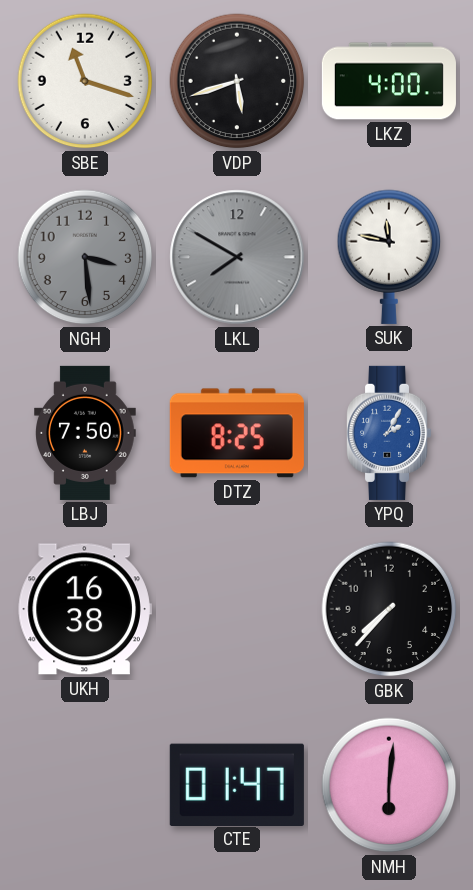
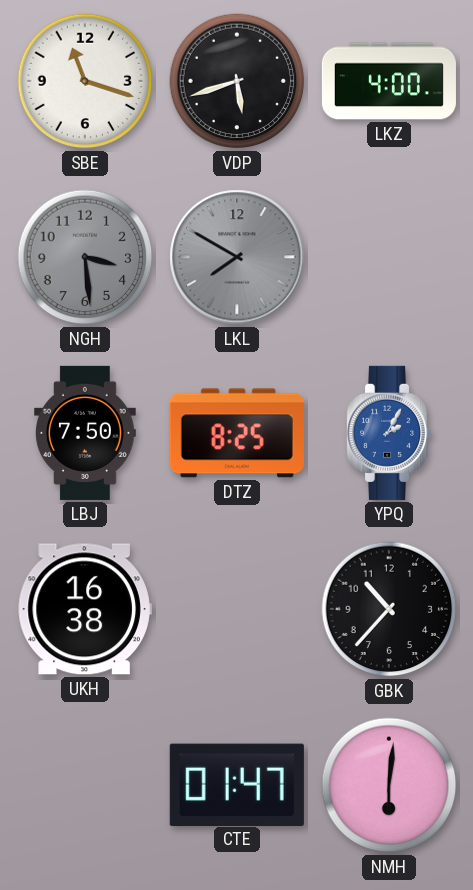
SUK: 11:47 -> none (389, 257)
GBK: 7:37 -> 10:37 (389, 609)
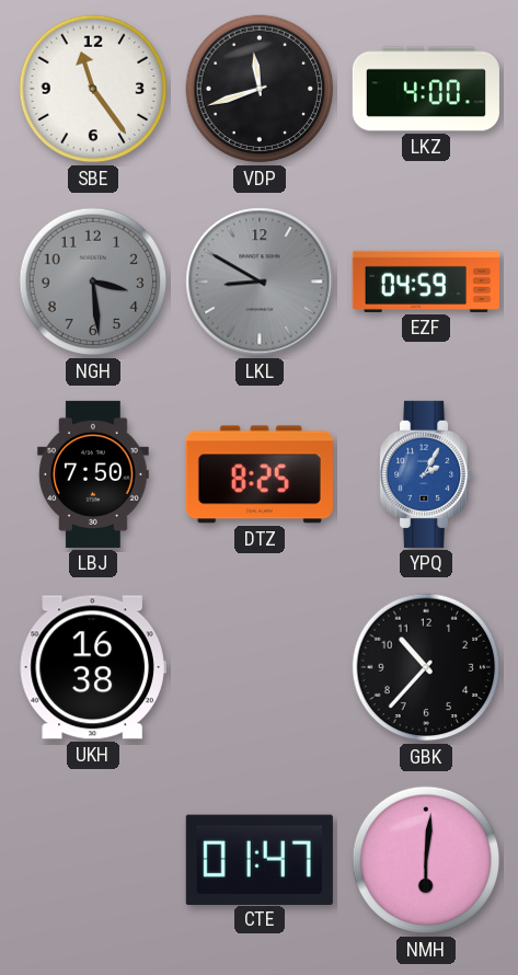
SBE: 11:18 -> 11:24 (93, 89)
VDP: 5:42 -> 11:42 (260, 89)
LKL: 7:50 -> 8:50 (260, 282)
EZF: none -> 04:59 (426, 282)
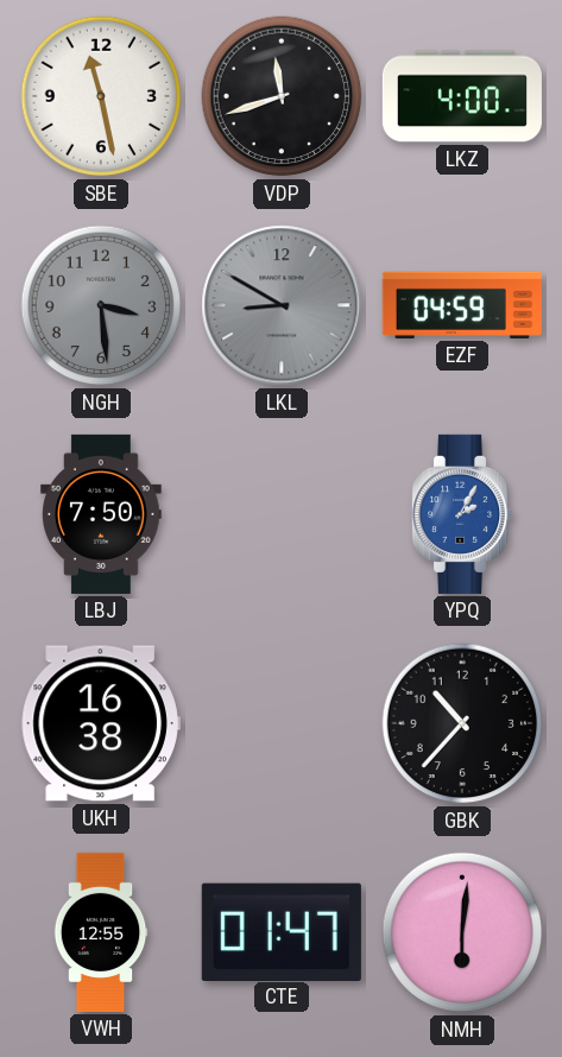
SBE: 11:24 -> 11:28 (101, 96)
DTZ: 8:25 -> none (260, 474)
VWH: none -> 12:55 (101, 932)
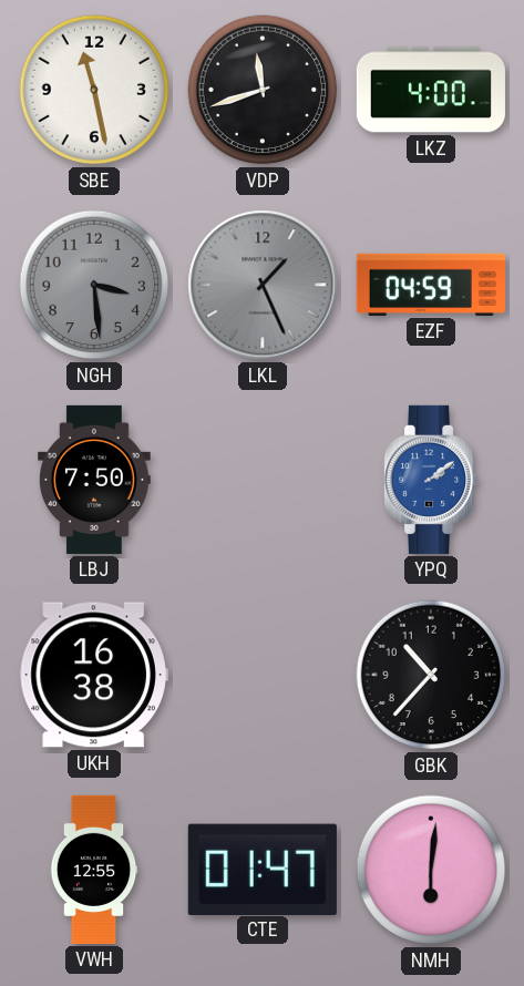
LKL: 8:50 -> 1:26 (263, 285)
YPQ: 2:05 -> 2:09 (432, 480)
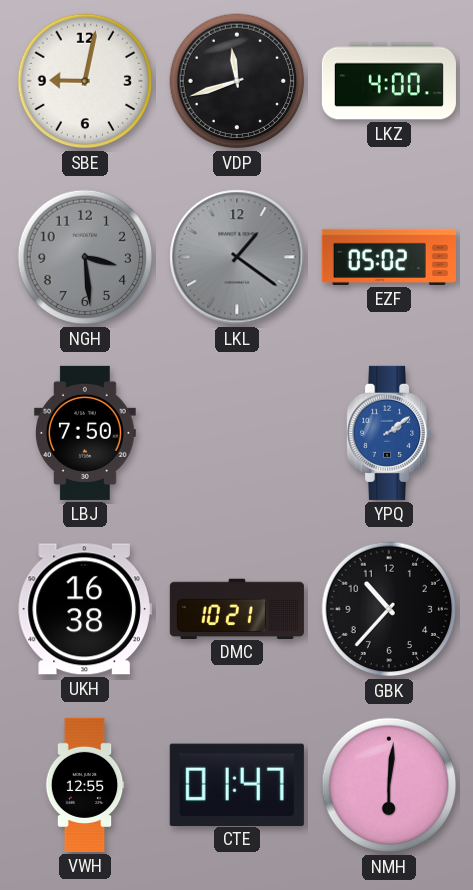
SBE: 11:28 -> 9:02 (85, 81)
LKL: 1:26 -> 1:21 (237, 257)
EZF: 04:59 -> 05:02 (389, 257)
DMC: none -> 10:21 (237, 608)
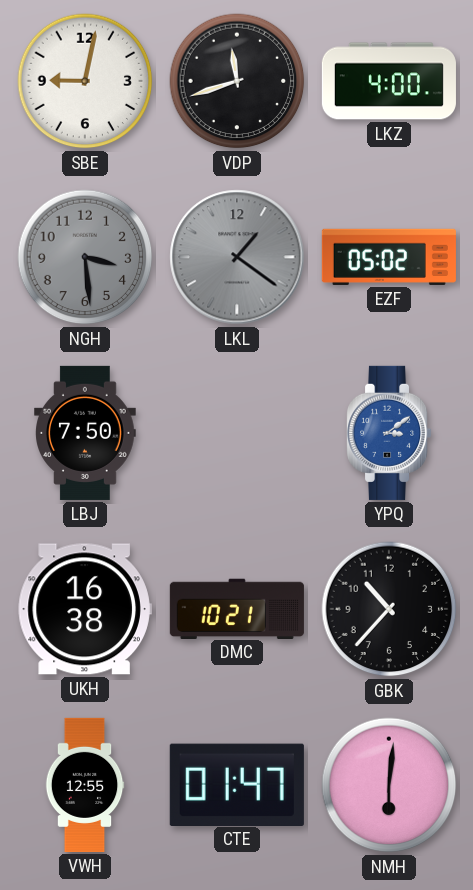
YPQ: 2:09 -> 3:09 (390, 433)
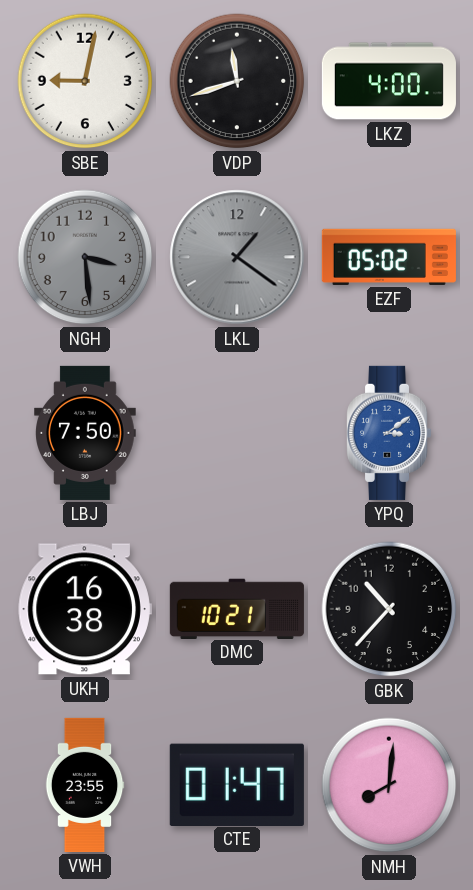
VWH: 12:55 -> 23:55 (85, 785)
NMH: 6:01 -> 8:01 (389, 785)
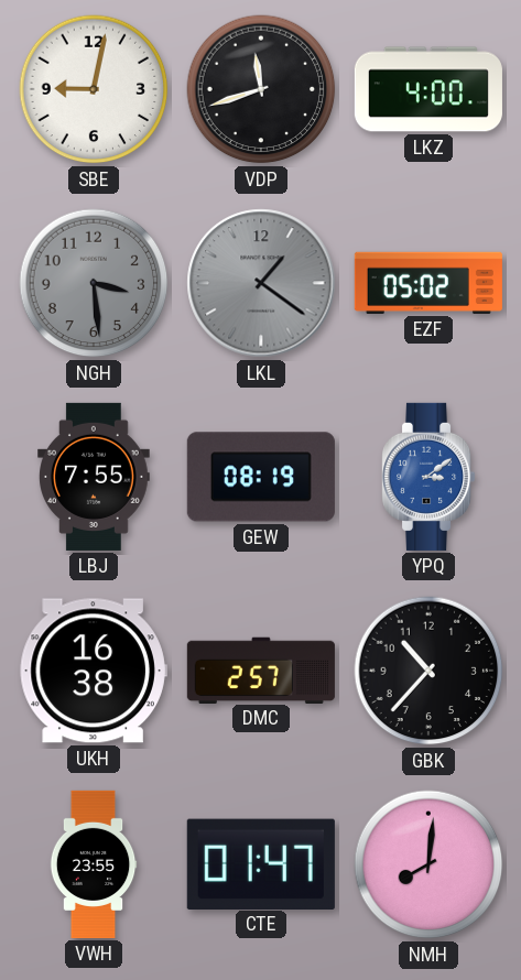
LBJ: 7:50 -> 7:55 (95, 477)
GEW: none -> 08:19 (261, 477)
DMC: 10:21 -> 2:57 (261, 669)
